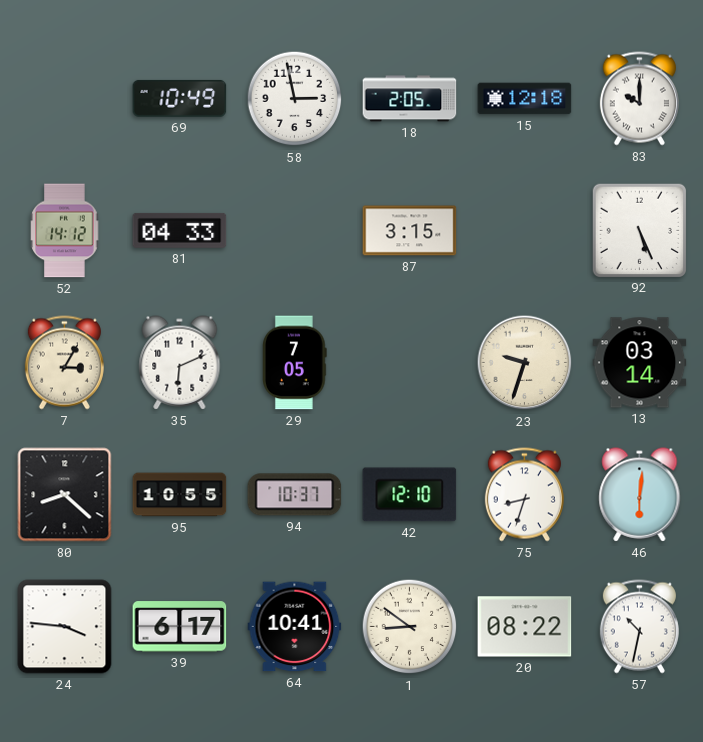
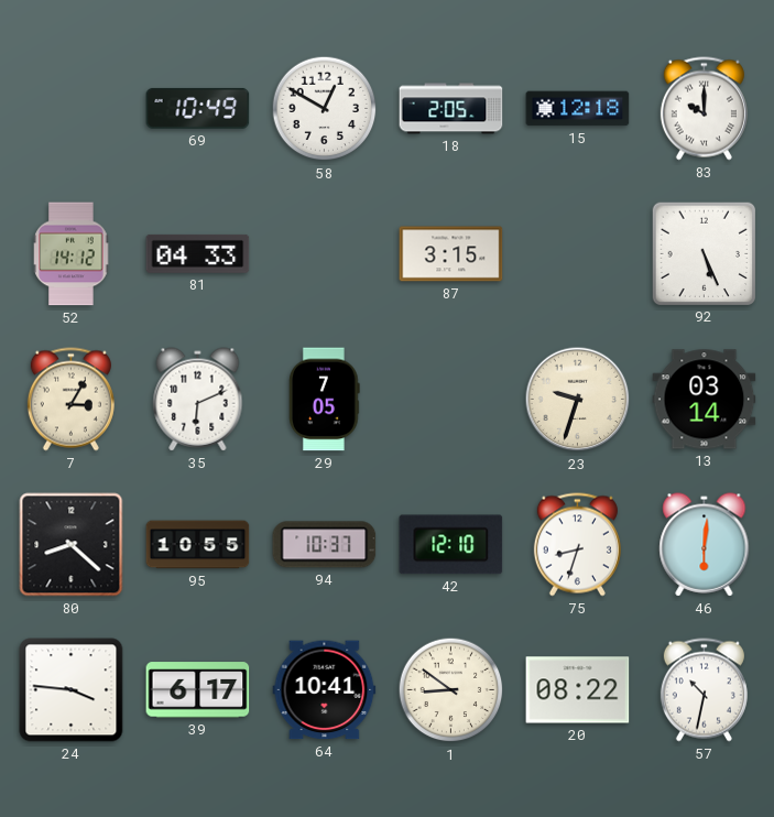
58: 2:58 -> 12:50 (325, 109)
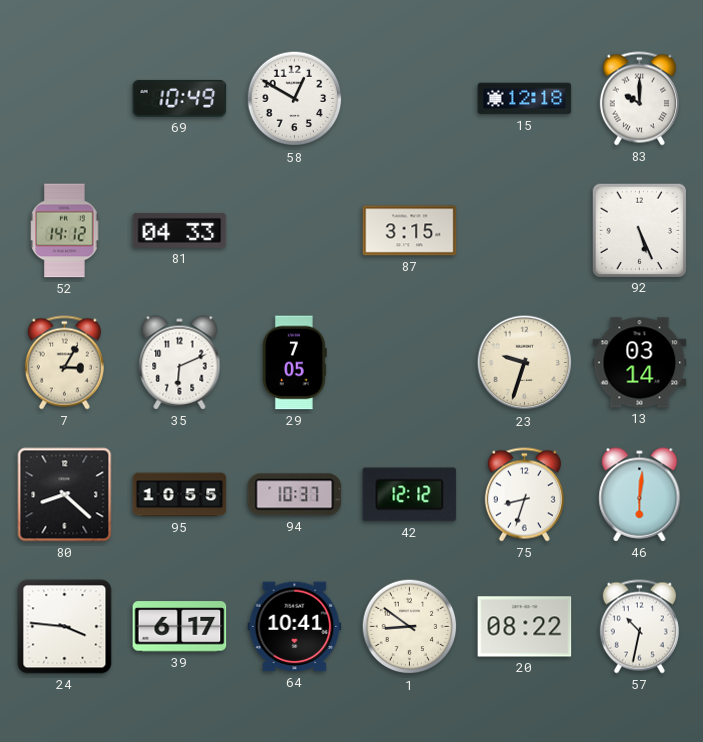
18: 2:05 -> none (451, 109)
42: 12:10 -> 12:12 (410, 495)
